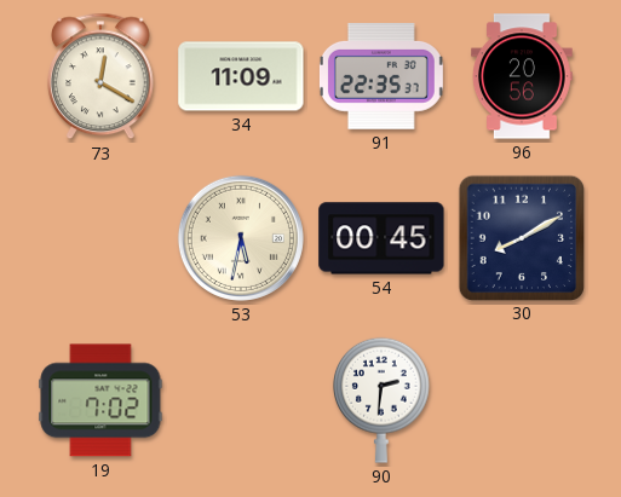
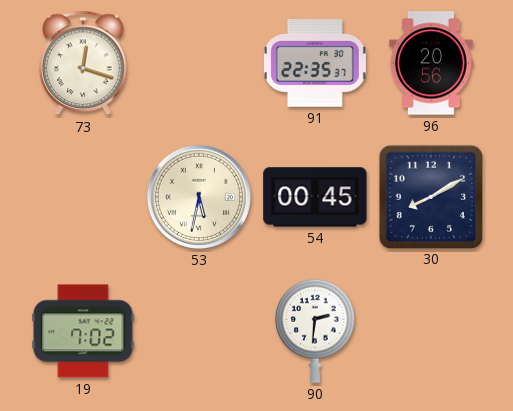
73: 12:20 -> 12:18 (84, 63)
34: 11:09 -> none (241, 76)
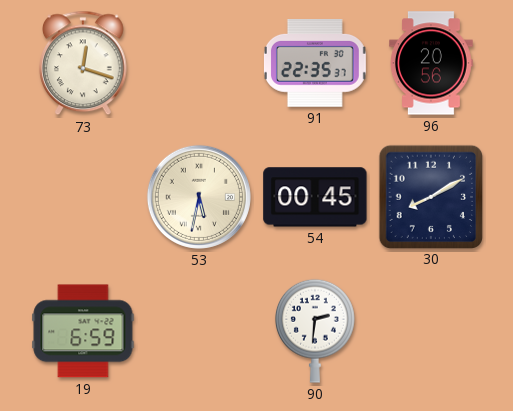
19: 7:02 -> 6:59 (83, 331)
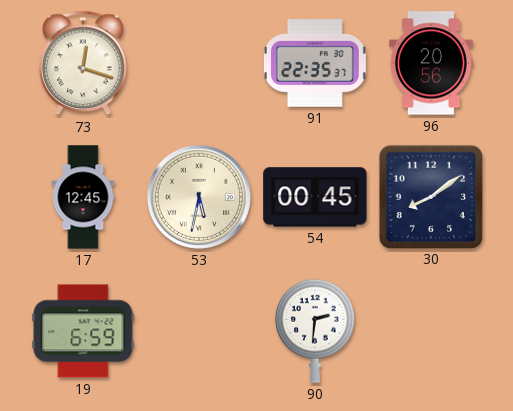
17: none -> 12:45 (83, 197)
30: 8:10 -> 8:09 (430, 196)
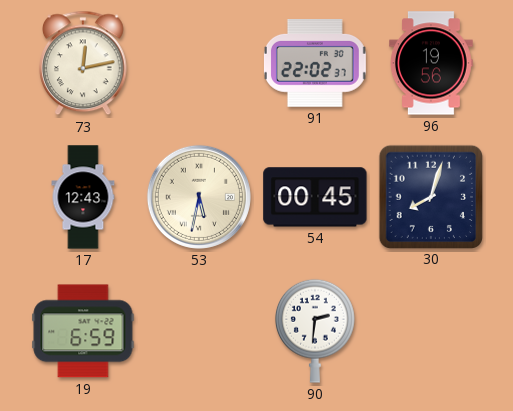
73: 12:18 -> 12:13 (84, 63)
91: 22:35 -> 22:02 (315, 64)
96: 20:56 -> 19:56 (432, 63)
17: 12:45 -> 12:43 (83, 197)
30: 8:09 -> 8:03 (430, 196)
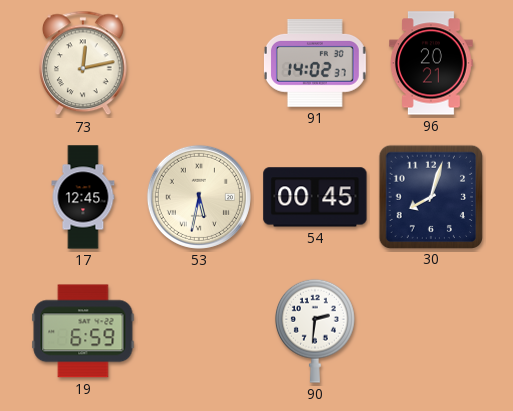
91: 22:02 -> 14:02 (315, 64)
96: 19:56 -> 20:21 (432, 63)
17: 12:43 -> 12:45 (83, 197)
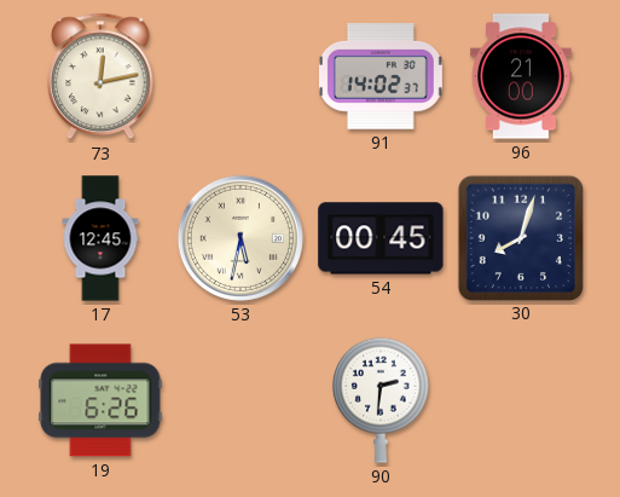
96: 20:21 -> 21:00 (522, 76)
19: 6:59 -> 6:26 (100, 400)
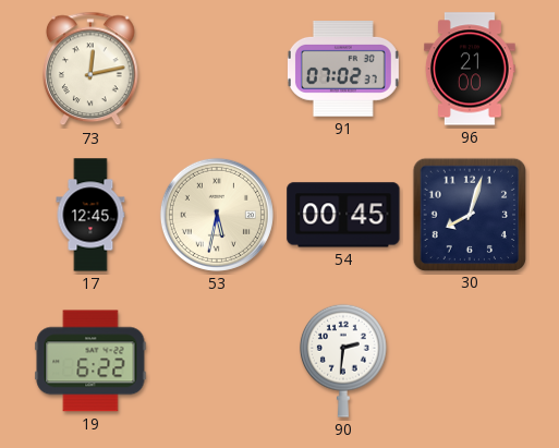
91: 14:02 -> 07:02 (343, 70)
19: 6:26 -> 6:22 (90, 361)
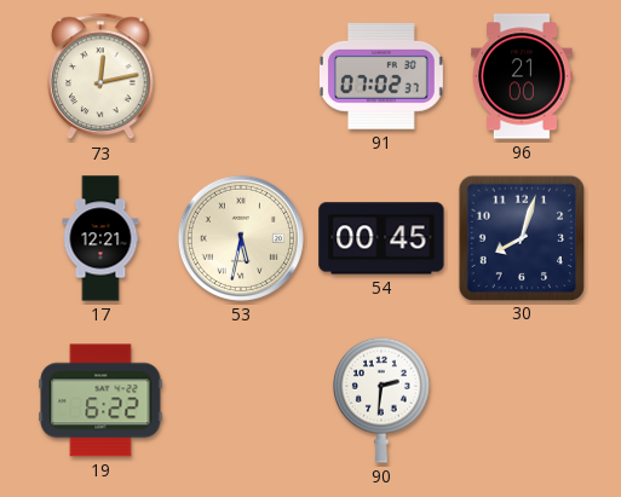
17: 12:45 -> 12:21 (100, 238)
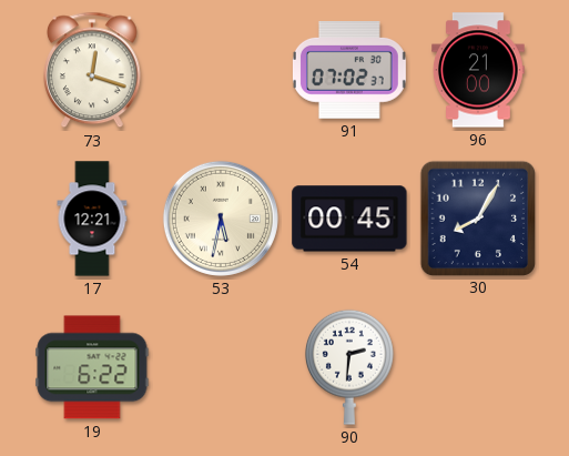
73: 12:13 -> 12:18 (93, 70)
30: 8:03 -> 8:05 (477, 217)
